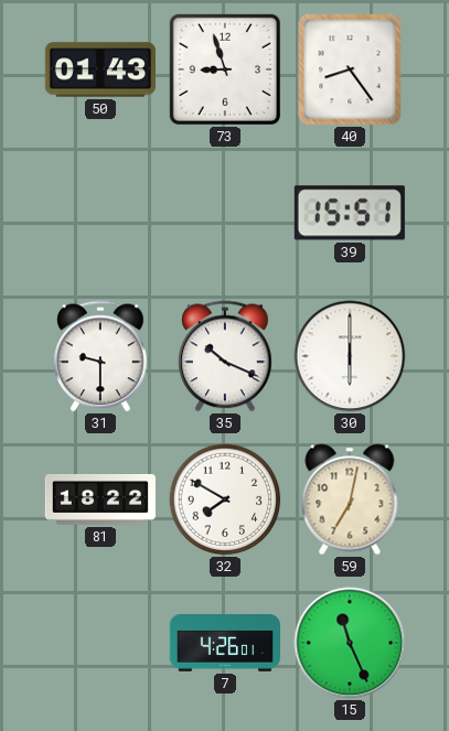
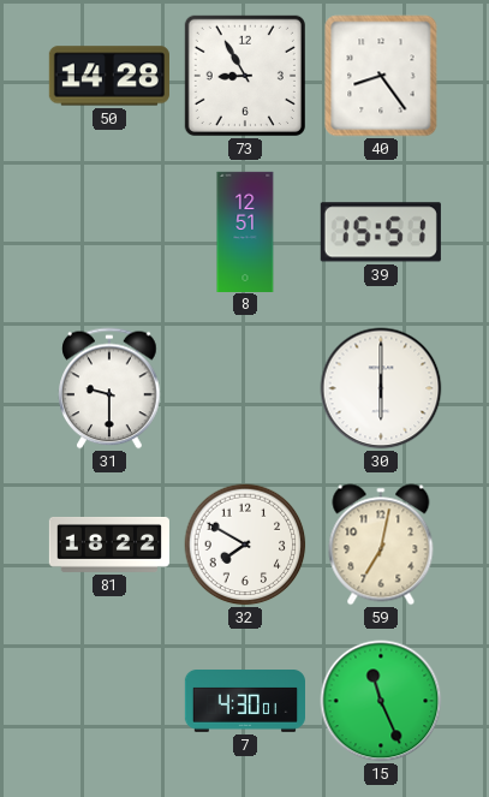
50: 01:43 -> 14:28 (109, 76)
73: 8:57 -> 8:55 (245, 76)
8: none -> 12:51 (245, 231)
35: 10:19 -> none (225, 356)
7: 4:26 -> 4:30 (244, 702)
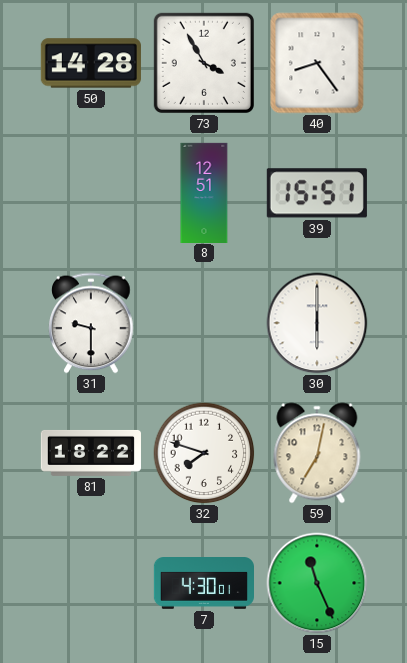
73: 8:55 -> 3:55 (204, 63)
32: 7:50 -> 7:48 (204, 453)
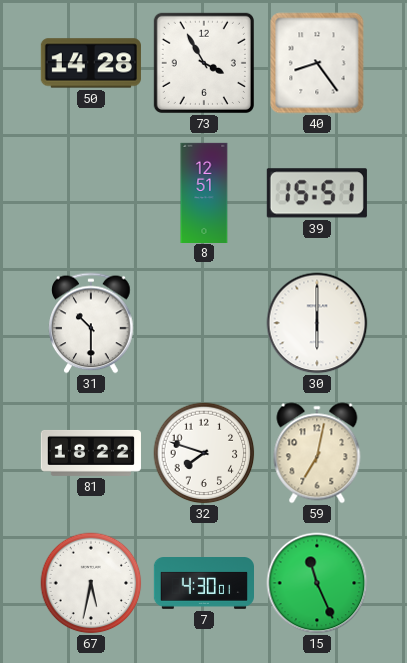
31: 9:30 -> 10:30 (91, 323)
67: none -> 5:32 (91, 583)
